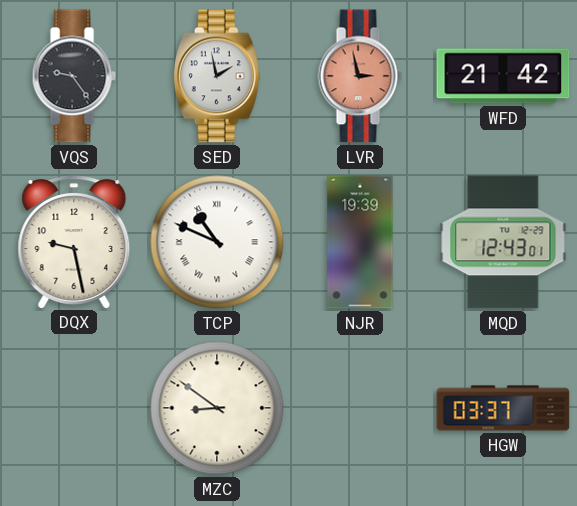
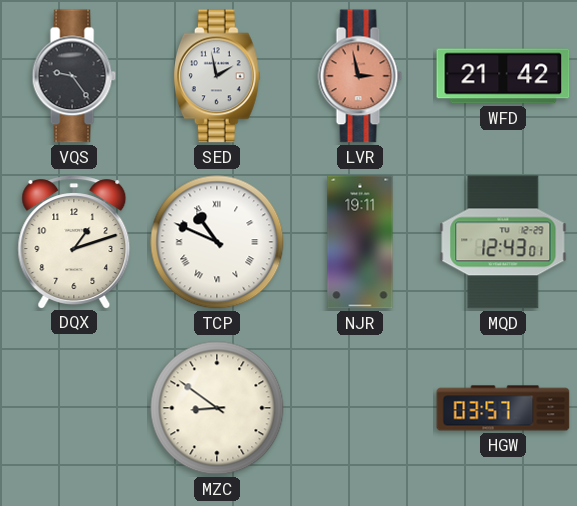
DQX: 9:28 -> 1:12 (74, 242)
NJR: 19:39 -> 19:11 (360, 242)
HGW: 03:37 -> 03:57 (503, 408)
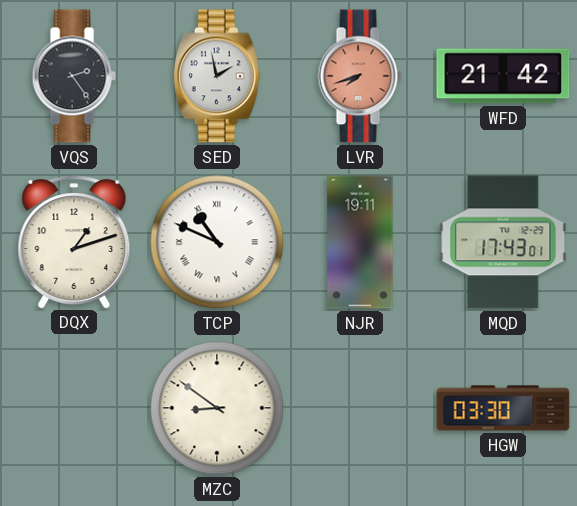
VQS: 9:24 -> 2:24 (74, 76)
LVR: 2:58 -> 7:42 (360, 76)
MQD: 12:43 -> 17:43 (503, 242)
HGW: 03:57 -> 03:30 (503, 408)
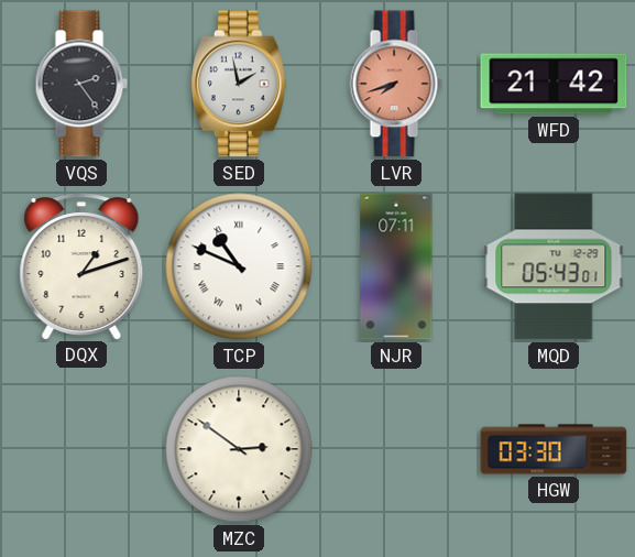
NJR: 19:11 -> 07:11 (396, 266)
MQD: 17:43 -> 05:43 (554, 266)
MZC: 8:51 -> 2:51 (239, 449)
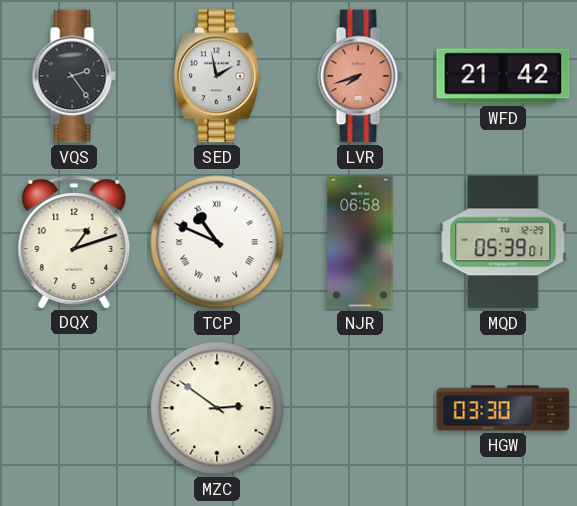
NJR: 07:11 -> 06:58 (360, 242)
MQD: 05:43 -> 05:39 (503, 242)
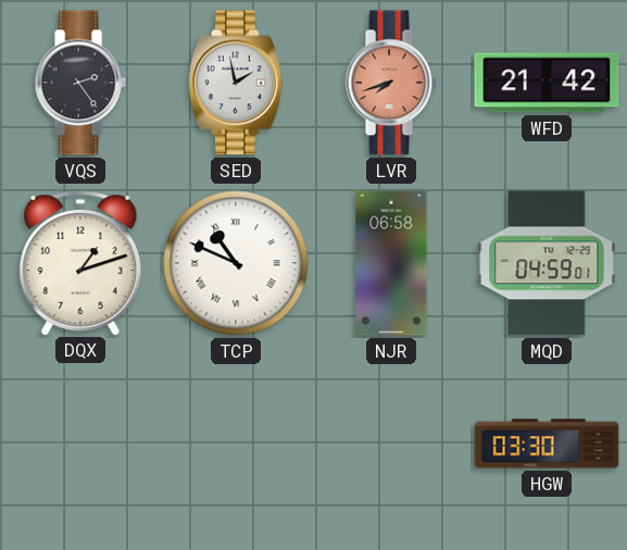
MQD: 05:39 -> 04:59 (547, 263)
MZC: 2:51 -> none (217, 408)
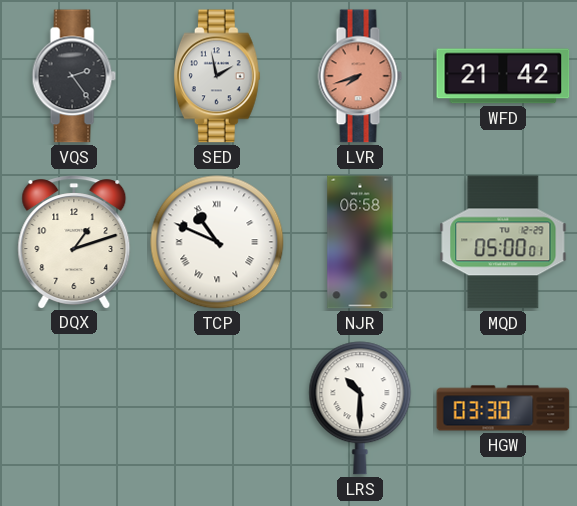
MQD: 04:59 -> 05:00 (503, 242)
LRS: none -> 10:30 (360, 408)
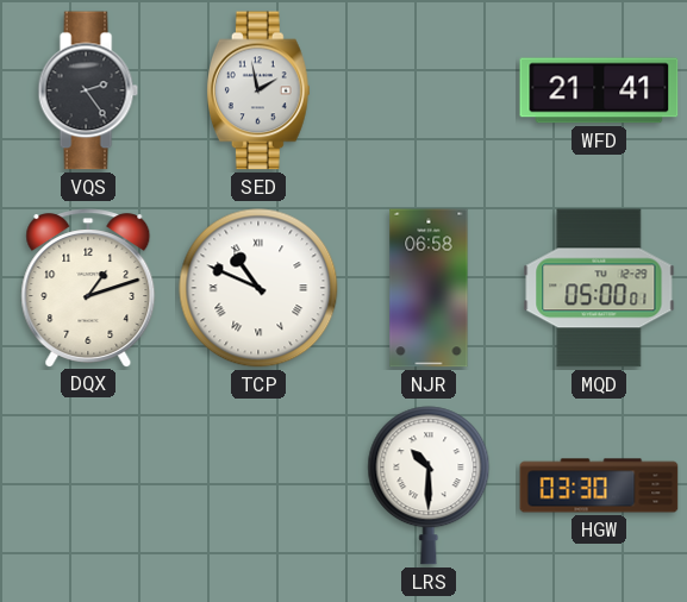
LVR: 7:42 -> none (360, 76)
WFD: 21:42 -> 21:41 (599, 90)
